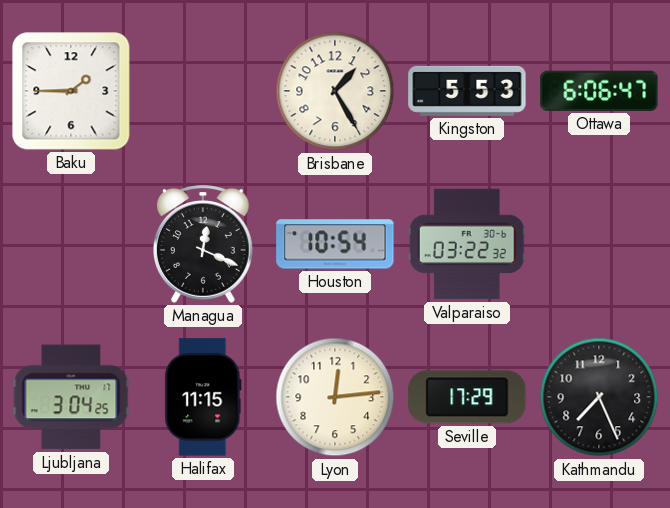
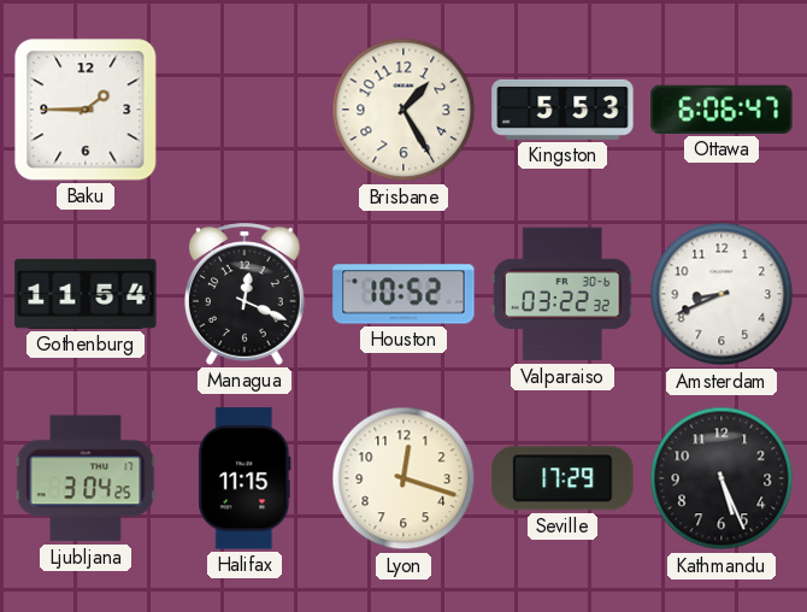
Gothenburg: none -> 11:54 (86, 294)
Houston: 10:54 -> 10:52 (403, 294)
Amsterdam: none -> 8:41 (721, 294)
Lyon: 12:14 -> 12:18 (403, 478)
Kathmandu: 7:26 -> 5:26 (721, 478)
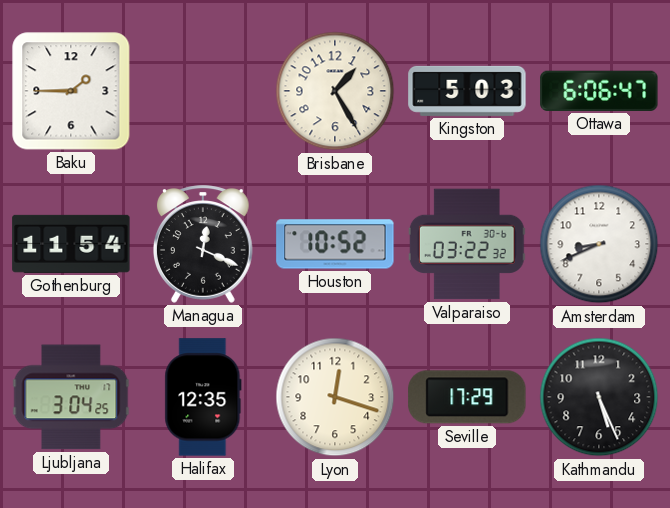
Kingston: 5:53 -> 5:03 (467, 91)
Halifax: 11:15 -> 12:35 (203, 397)
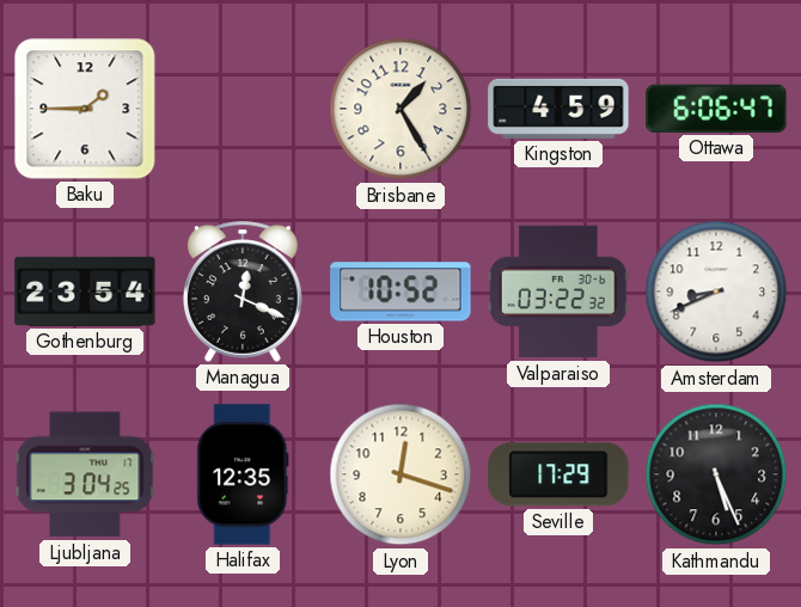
Kingston: 5:03 -> 4:59 (558, 109)
Gothenburg: 11:54 -> 23:54 (85, 292)
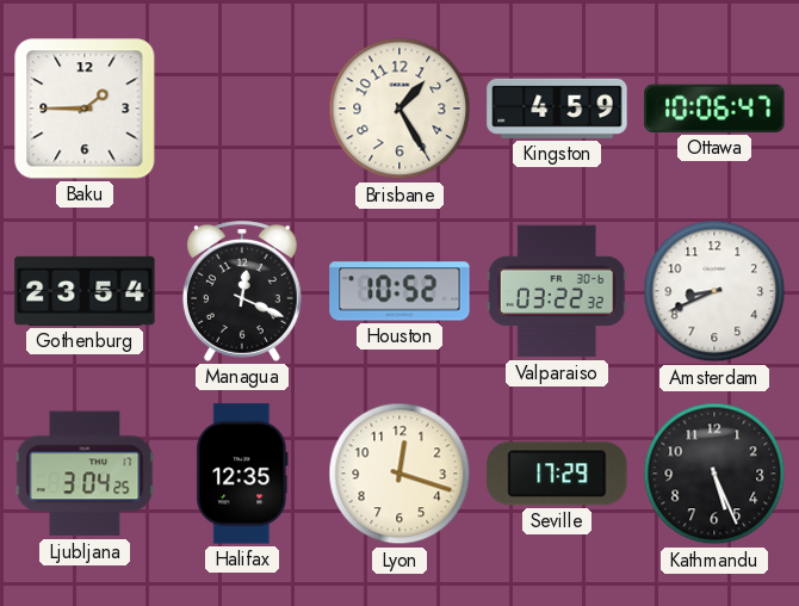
Ottawa: 6:06 -> 10:06 (714, 109)
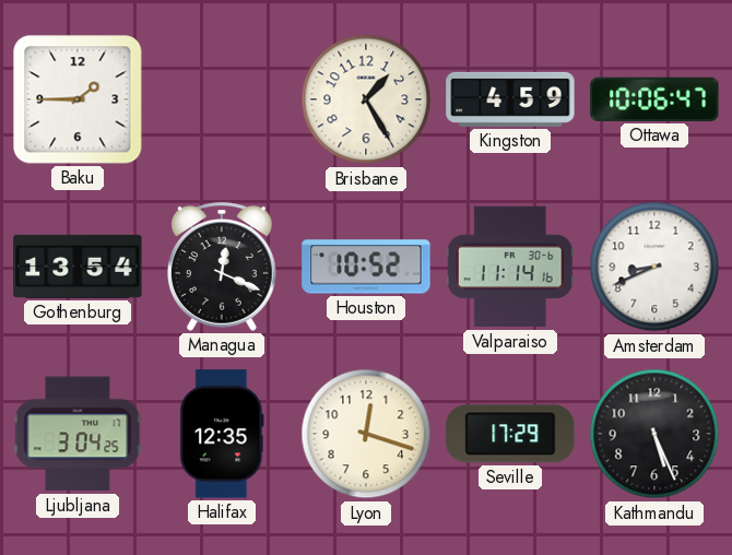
Gothenburg: 23:54 -> 13:54 (78, 267)
Valparaiso: 03:22 -> 11:14 (510, 267)
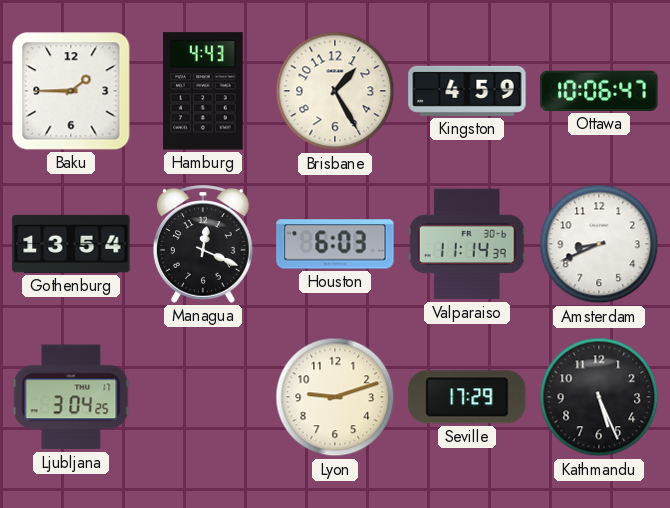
Hamburg: none -> 4:43 (203, 91)
Houston: 10:52 -> 6:03 (335, 244)
Valparaiso: 11:14:16 -> 11:14:39 (467, 244)
Halifax: 12:35 -> none (222, 434)
Lyon: 12:18 -> 9:12 (335, 397)
